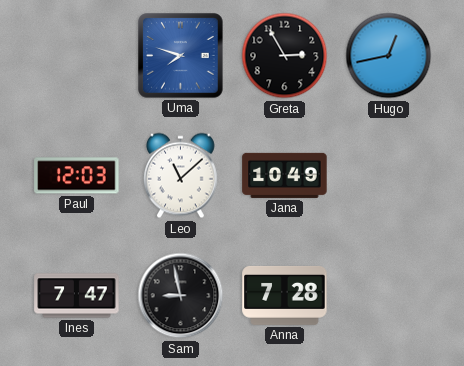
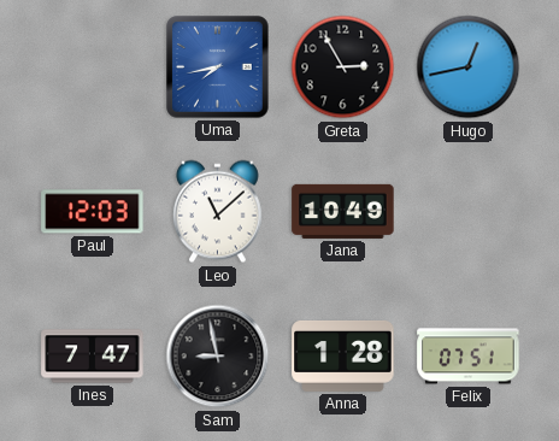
Uma: 7:48 -> 7:43 (218, 67)
Anna: 7:28 -> 1:28 (343, 355)
Felix: none -> 07:51 (469, 357)
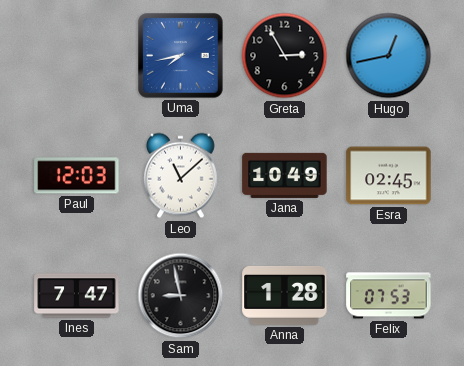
Esra: none -> 02:45 (389, 176)
Felix: 07:51 -> 07:53 (389, 296)
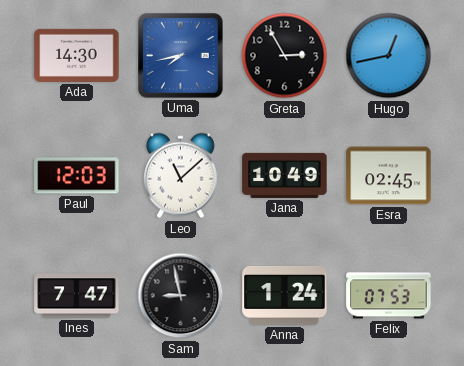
Ada: none -> 14:30 (77, 55)
Anna: 1:28 -> 1:24 (285, 295)
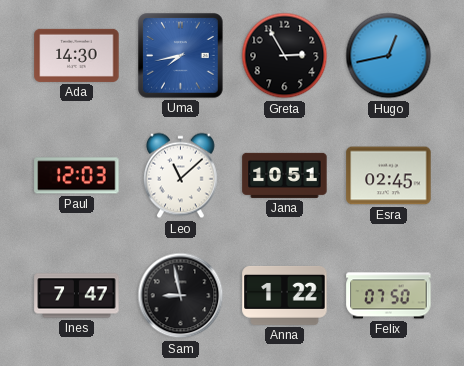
Jana: 10:49 -> 10:51 (285, 175)
Anna: 1:24 -> 1:22 (285, 295)
Felix: 07:53 -> 07:50 (389, 296)
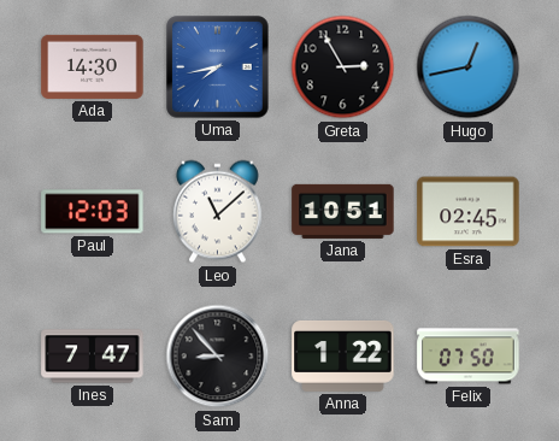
Sam: 8:58 -> 8:53 (218, 357)
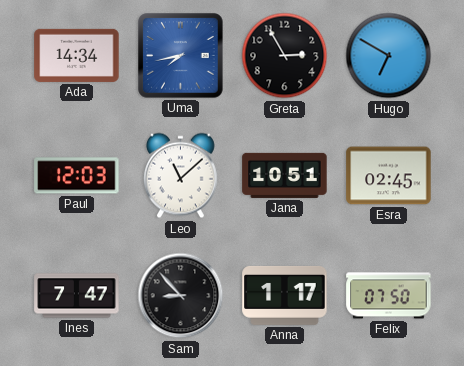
Ada: 14:30 -> 14:34 (77, 55)
Hugo: 12:43 -> 6:50 (389, 56)
Anna: 1:22 -> 1:17 (285, 295)
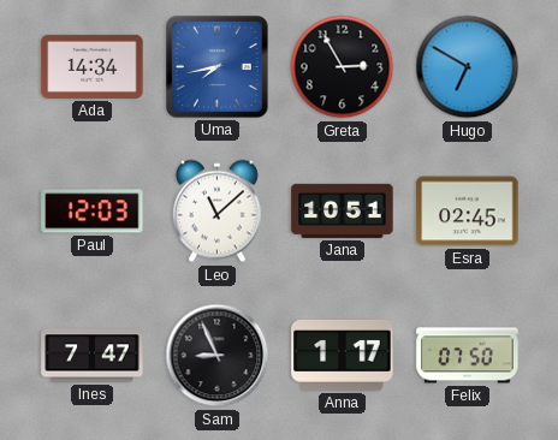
Sam: 8:53 -> 8:56 (218, 356)
